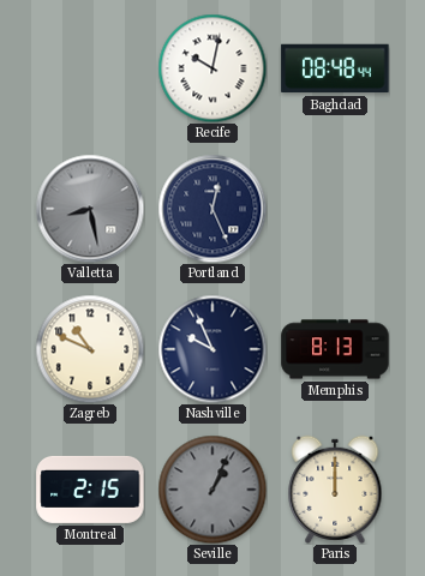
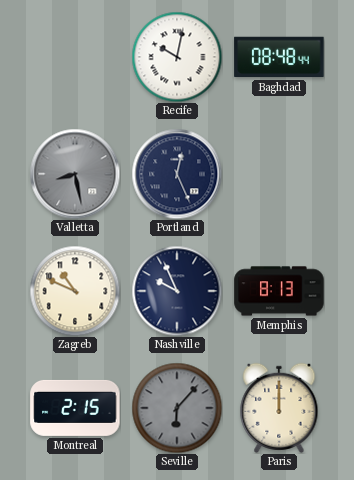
Seville: 1:04 -> 6:07 (177, 408)
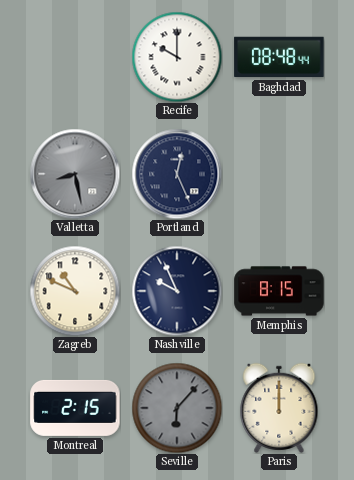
Recife: 10:02 -> 10:00 (177, 57)
Memphis: 8:13 -> 8:15 (279, 291)
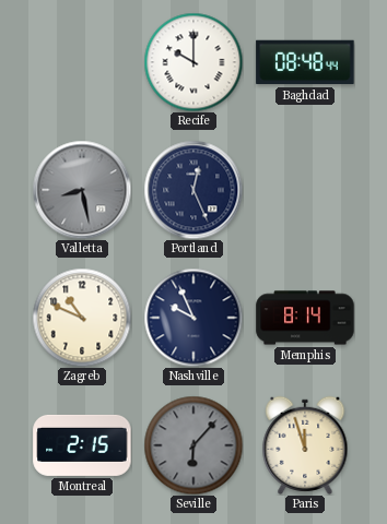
Memphis: 8:15 -> 8:14 (305, 318)
Paris: 12:00 -> 11:57 (305, 445)
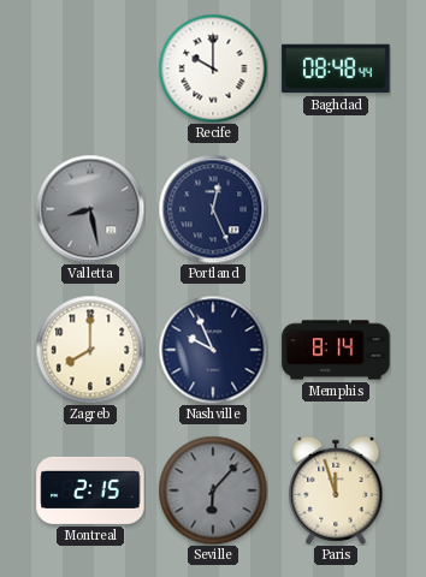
Zagreb: 10:49 -> 8:00 (90, 350)
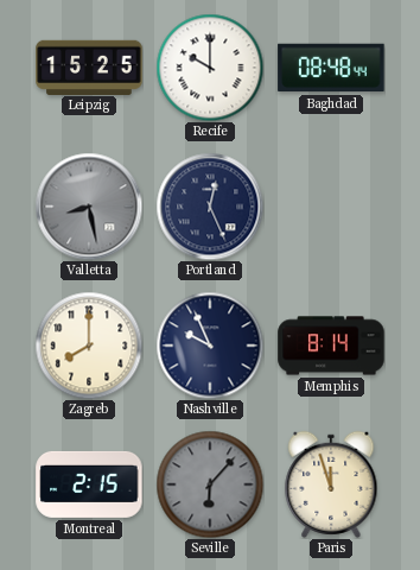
Leipzig: none -> 15:25 (89, 66)
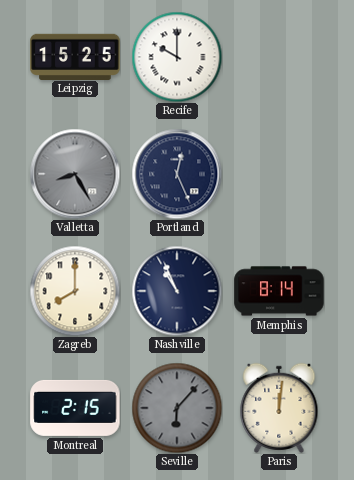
Baghdad: 08:48 -> none (331, 68)
Valletta: 8:28 -> 8:25 (75, 174)
Nashville: 9:56 -> 10:56 (177, 291)
Paris: 11:57 -> 12:01 (279, 408)
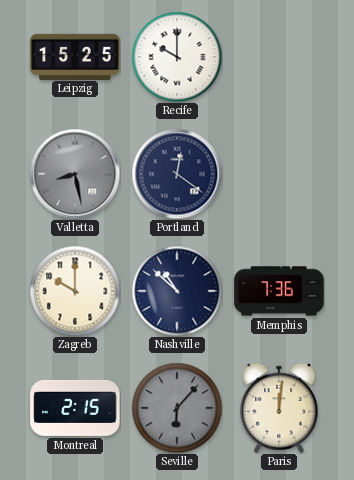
Valletta: 8:25 -> 8:28 (75, 174)
Portland: 12:26 -> 12:21 (177, 174)
Zagreb: 8:00 -> 10:00 (75, 291)
Nashville: 10:56 -> 10:52 (177, 291)
Memphis: 8:14 -> 7:36 (279, 291)
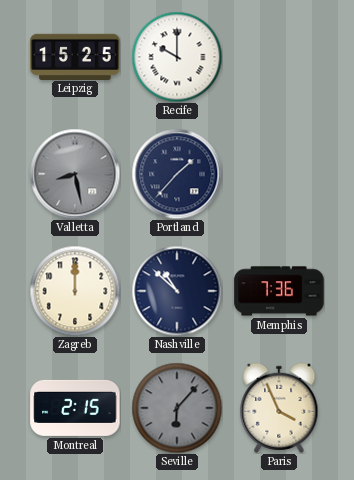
Portland: 12:21 -> 1:37 (177, 174)
Zagreb: 10:00 -> 12:00 (75, 291)
Paris: 12:01 -> 3:56 (279, 408)
